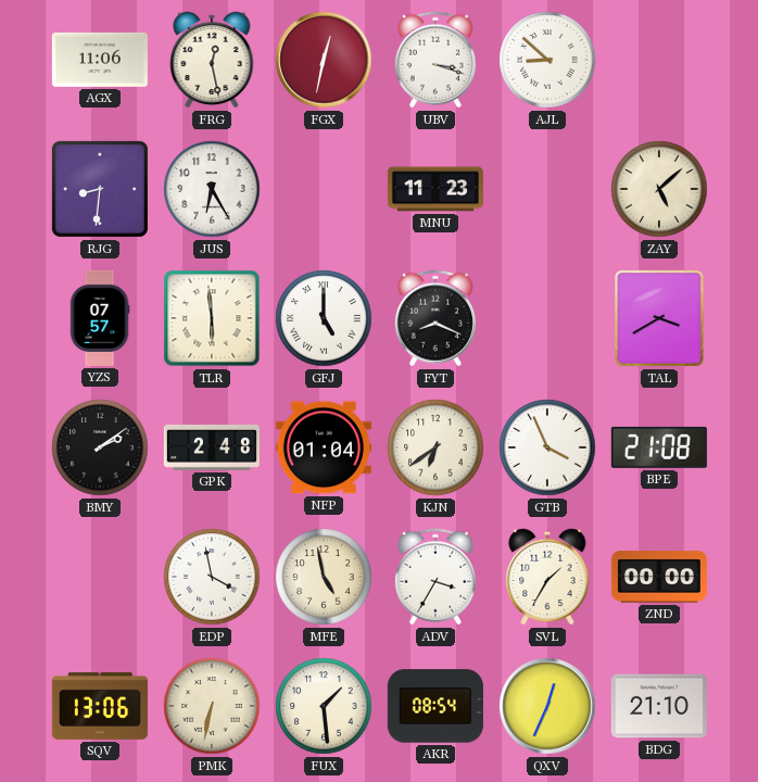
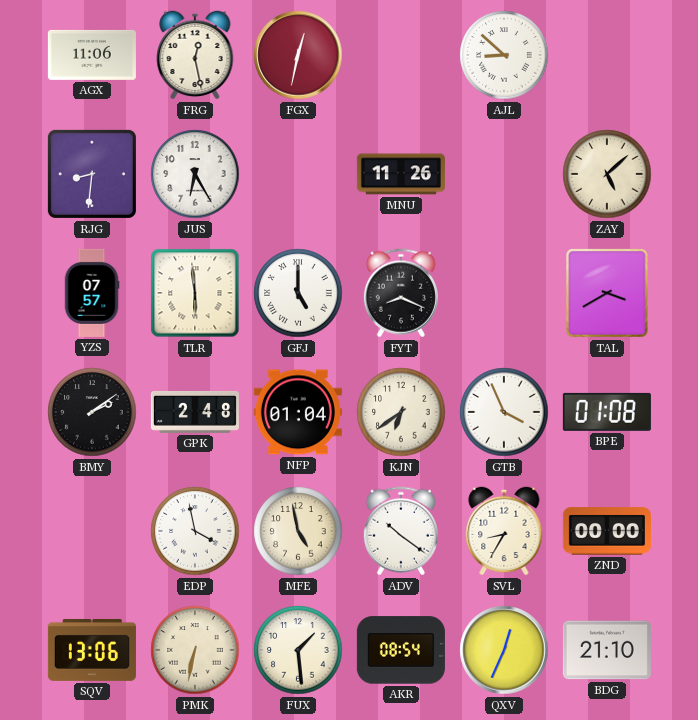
UBV: 3:18 -> none (435, 60)
MNU: 11:23 -> 11:26 (401, 174)
BPE: 21:08 -> 01:08 (607, 412)
ADV: 3:35 -> 10:21 (401, 531)
SVL: 1:35 -> 8:35 (504, 531)
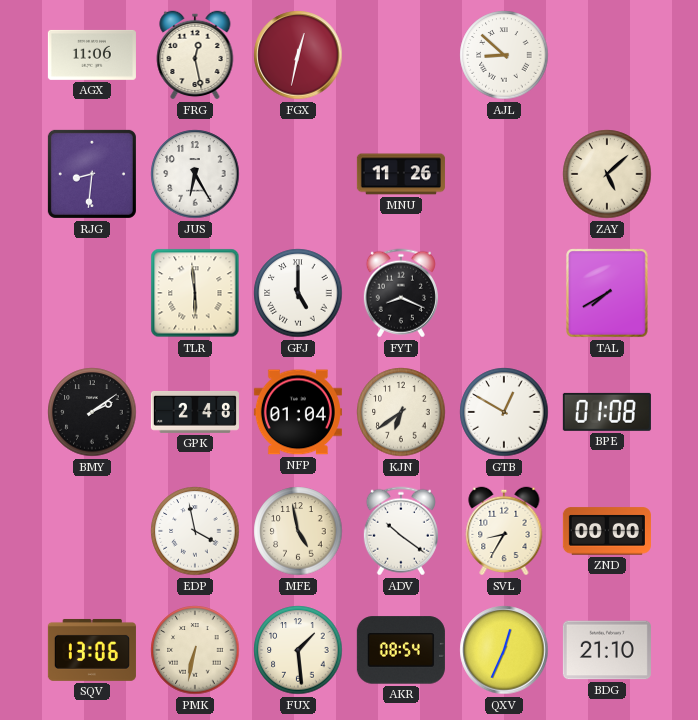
YZS: 07:57 -> none (92, 293)
TAL: 3:40 -> 7:40 (607, 293)
GTB: 3:56 -> 12:50 (504, 412)
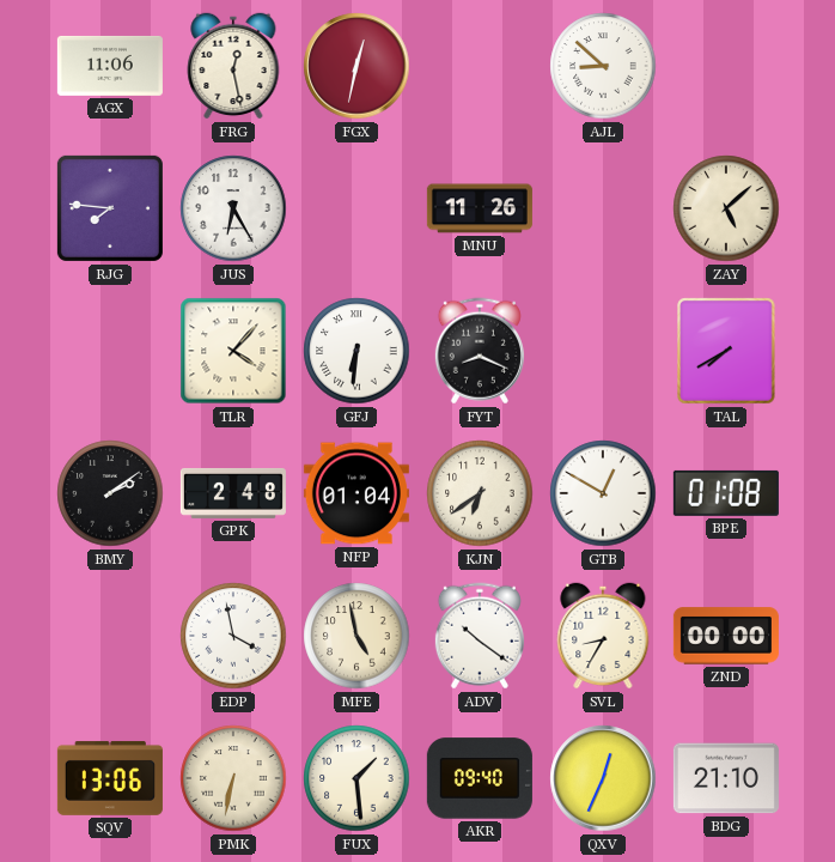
RJG: 8:31 -> 7:46 (110, 208)
TLR: 5:59 -> 4:07 (233, 351)
GFJ: 5:00 -> 6:31 (356, 351)
AKR: 08:54 -> 09:40 (480, 778)
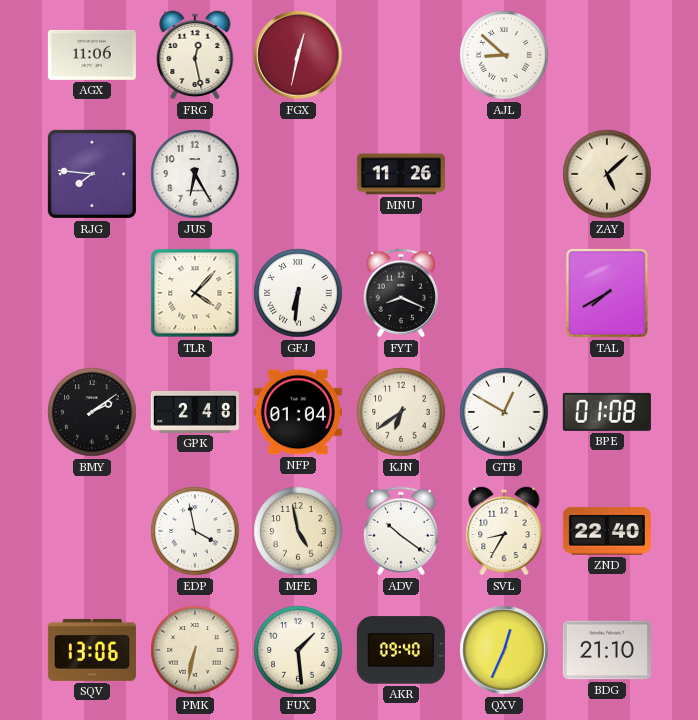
ZND: 00:00 -> 22:40 (607, 531)
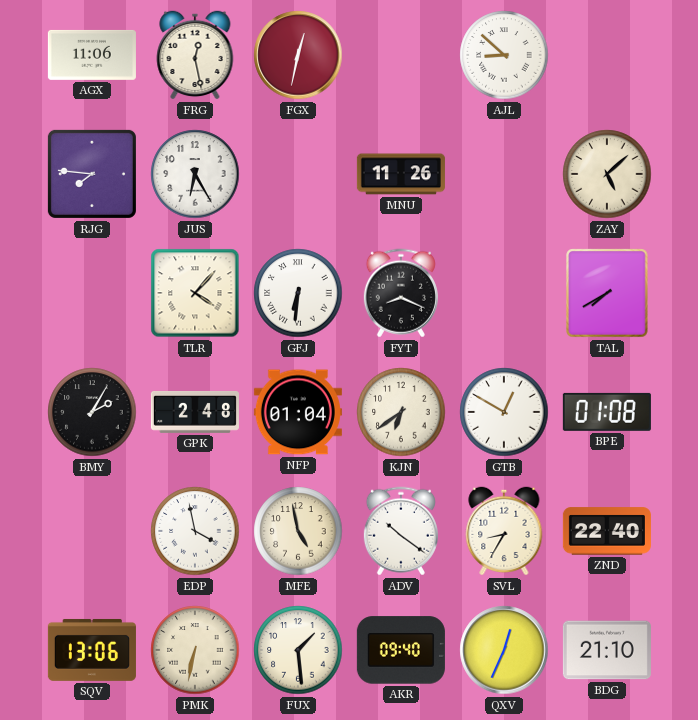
BMY: 2:09 -> 2:05 (92, 412)
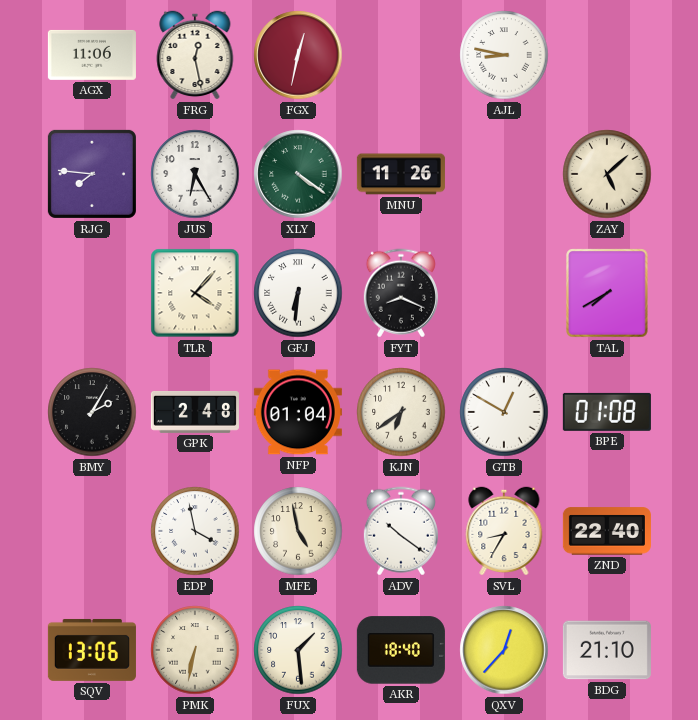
AJL: 8:52 -> 8:47 (504, 55)
XLY: none -> 4:21 (298, 174)
AKR: 09:40 -> 18:40 (401, 650)
QXV: 12:34 -> 12:37 (504, 650)
